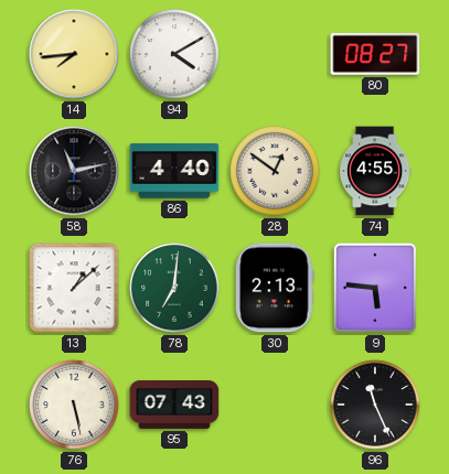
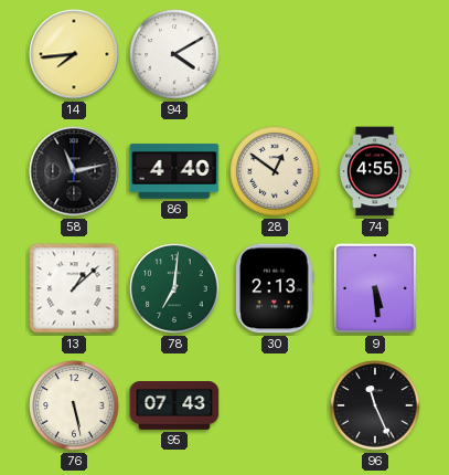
80: 08:27 -> none (375, 54)
9: 5:46 -> 5:29 (375, 288)
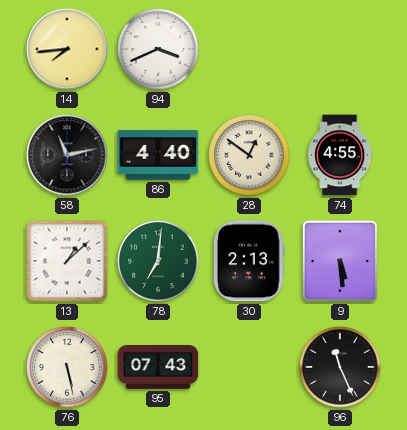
94: 4:10 -> 3:41 (158, 49)
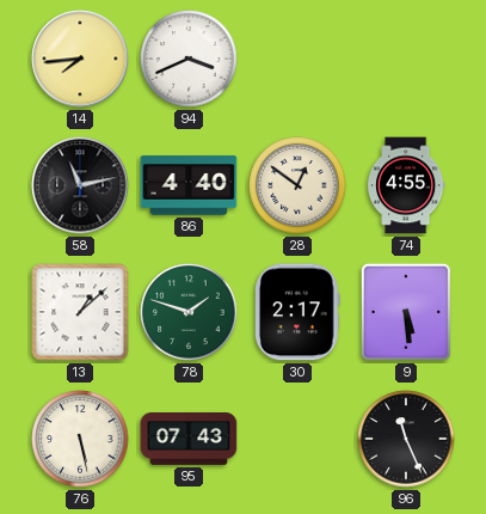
78: 7:01 -> 1:48 (189, 312)
30: 2:13 -> 2:17 (299, 312)
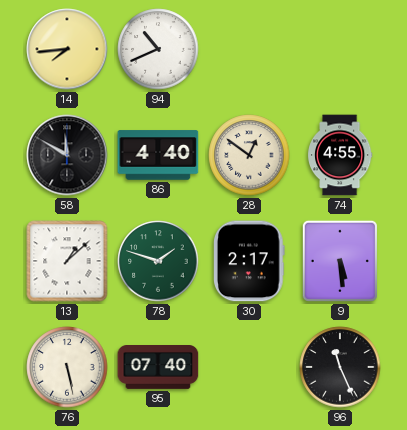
94: 3:41 -> 10:41 (158, 49)
58: 11:13 -> 11:50 (67, 155)
95: 07:43 -> 07:40 (158, 368)
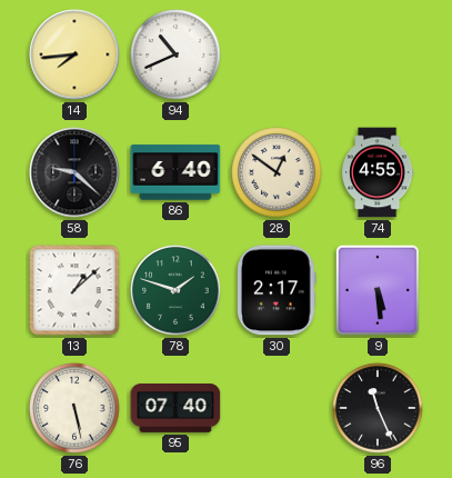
58: 11:50 -> 9:22 (74, 172)
86: 4:40 -> 6:40 (175, 172)
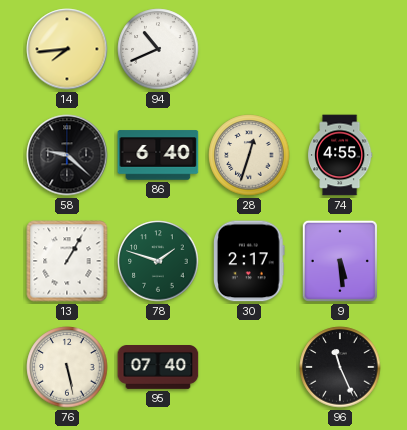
28: 12:51 -> 12:33 (249, 155)
13: 1:08 -> 1:05 (67, 261)
